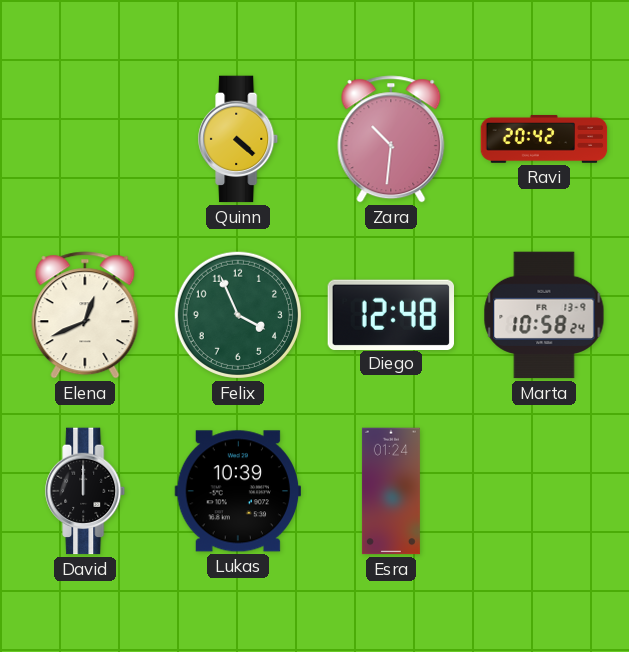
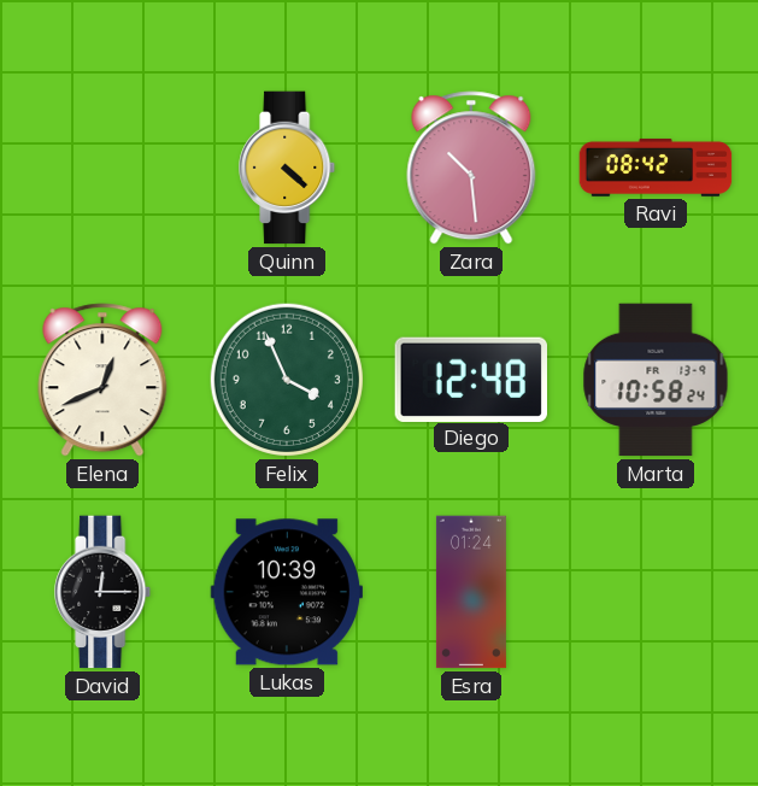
Zara: 10:31 -> 10:29 (471, 168)
Ravi: 20:42 -> 08:42 (656, 168)
David: 12:00 -> 12:15 (104, 592)
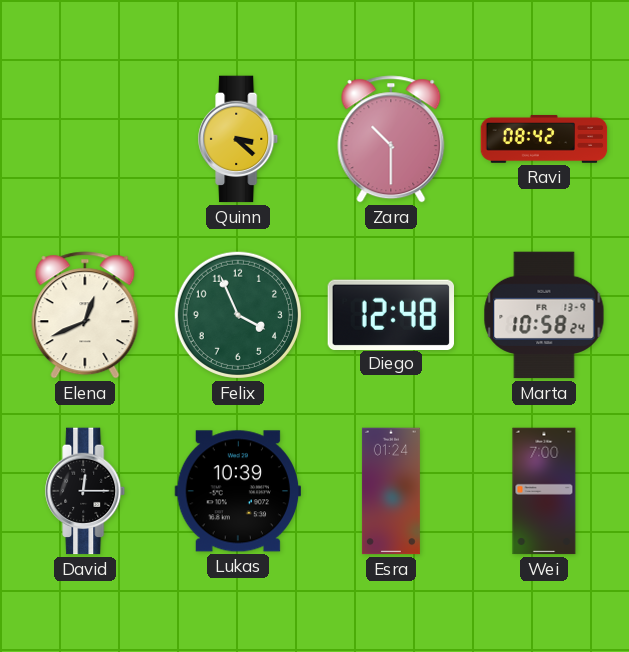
Quinn: 4:22 -> 3:22 (239, 139)
Zara: 10:29 -> 10:30 (391, 139)
Wei: none -> 7:00 (544, 491)
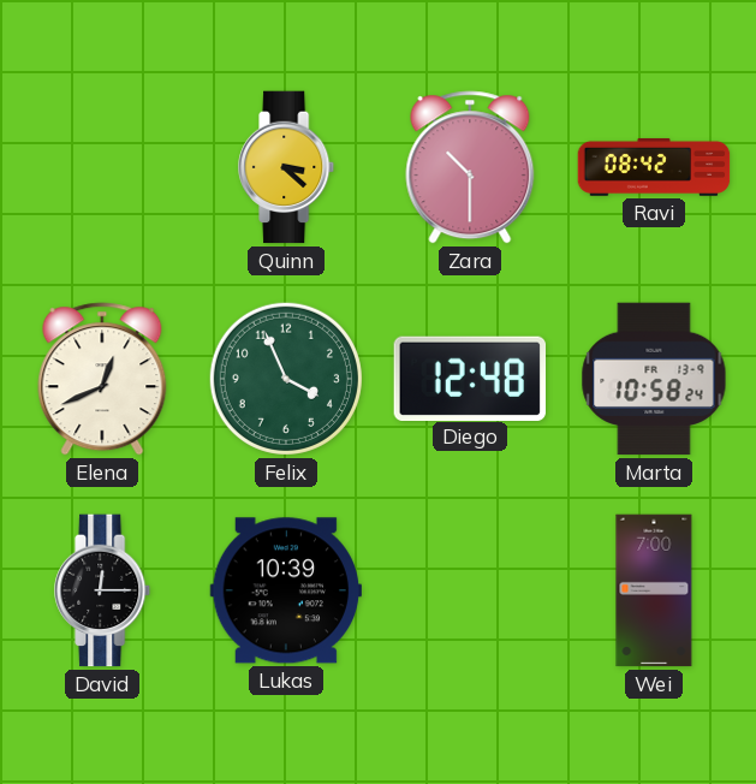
Esra: 01:24 -> none (391, 491)
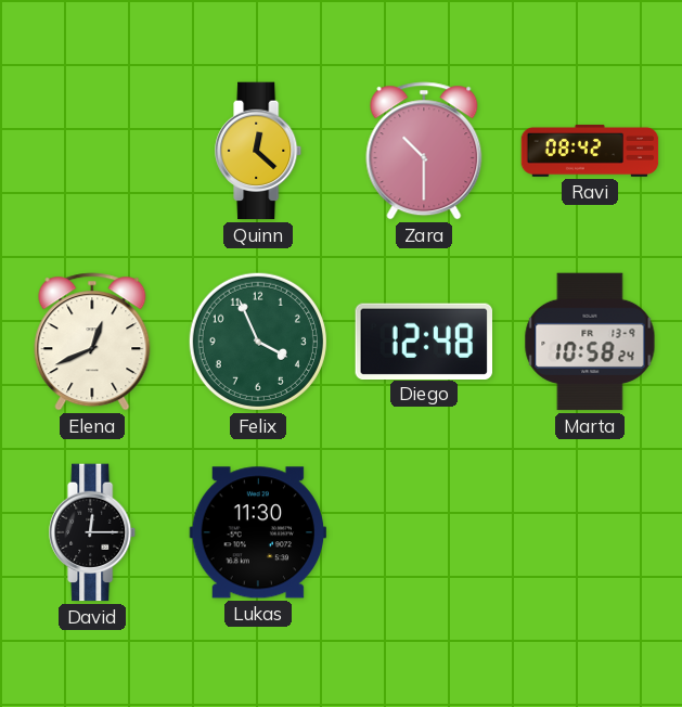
Quinn: 3:22 -> 12:22 (259, 151)
Lukas: 10:39 -> 11:30 (258, 532)
Wei: 7:00 -> none (654, 590)
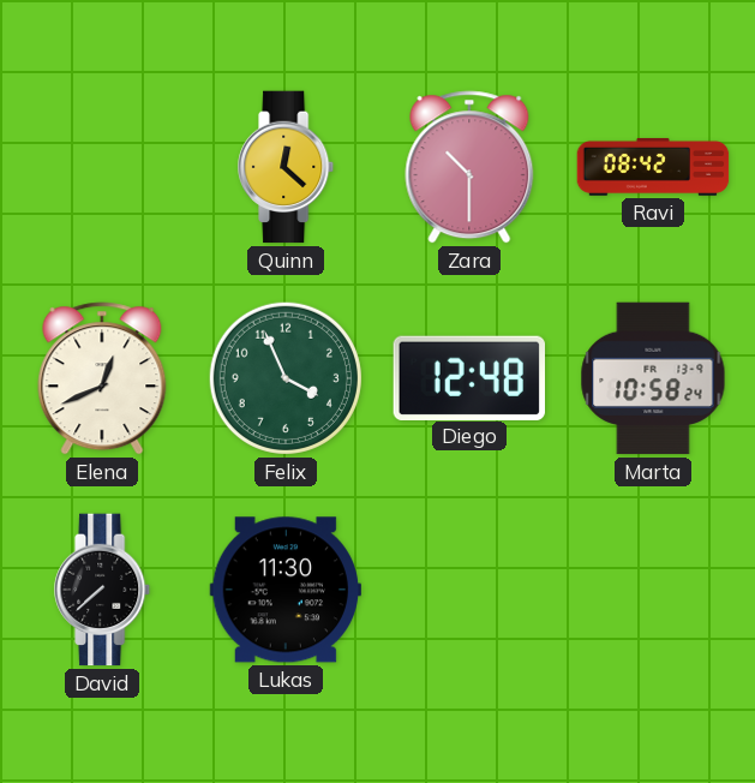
David: 12:15 -> 7:38 (103, 590)
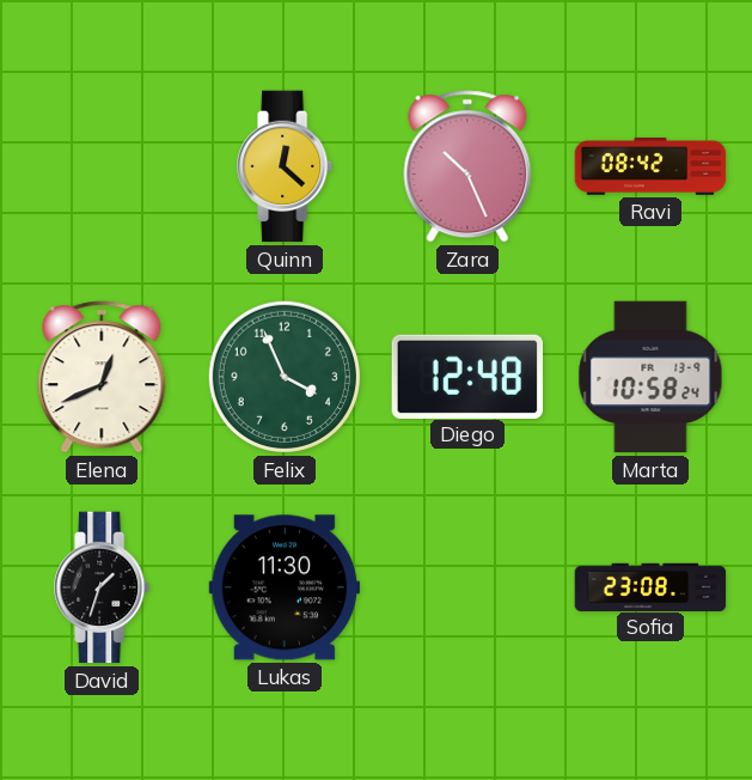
Zara: 10:30 -> 10:26 (467, 166)
David: 7:38 -> 1:33 (103, 587)
Sofia: none -> 23:08 (650, 586)
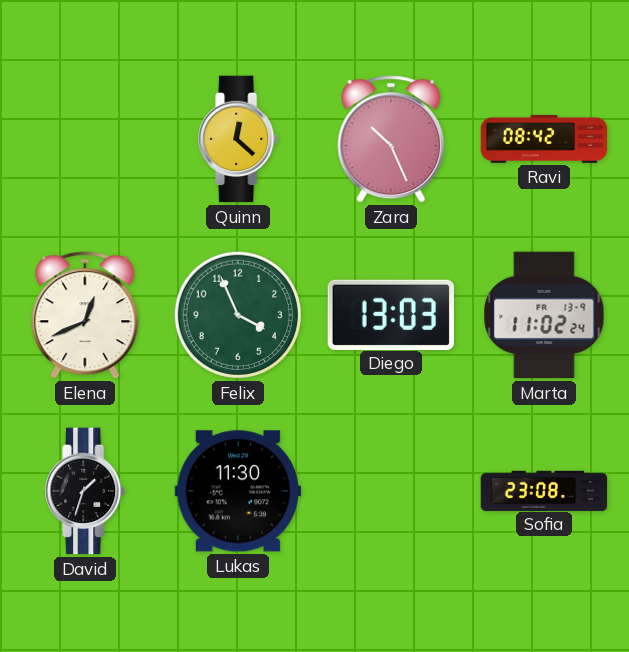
Diego: 12:48 -> 13:03 (390, 314)
Marta: 10:58 -> 11:02 (544, 315)
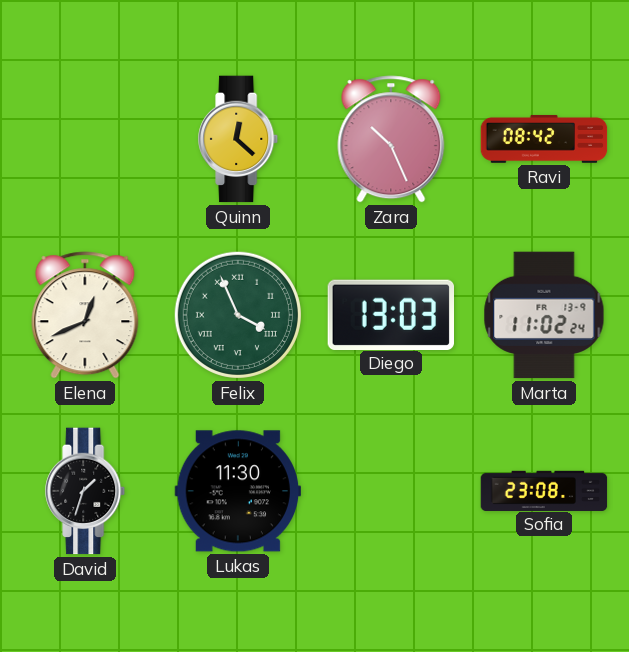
Felix numerals: Arabic -> Roman (238, 315)
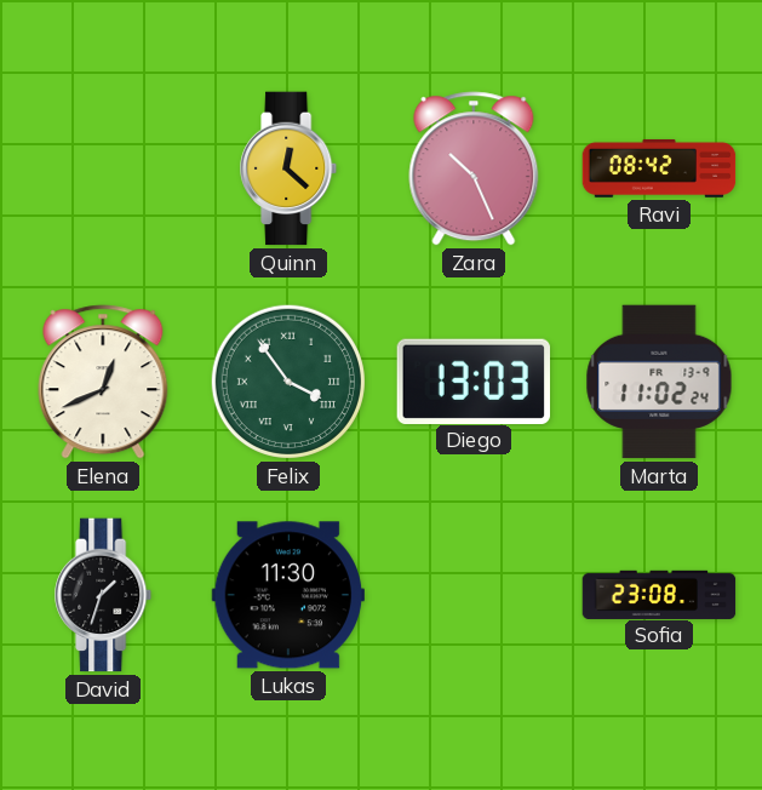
Felix: 3:56 -> 3:54 (288, 382)
